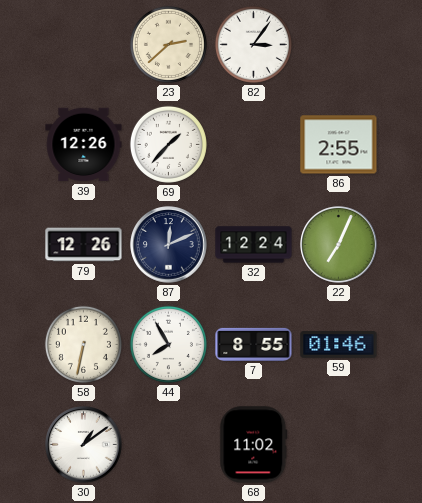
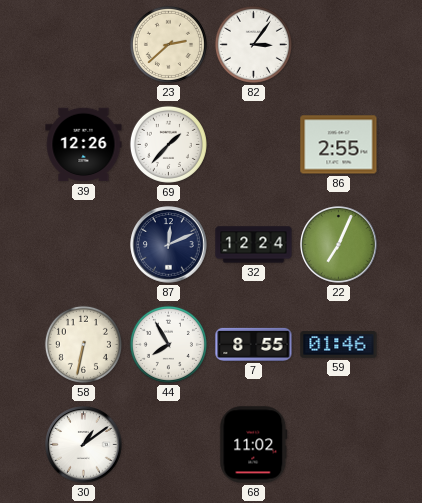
79: 12:26 -> none (84, 245)
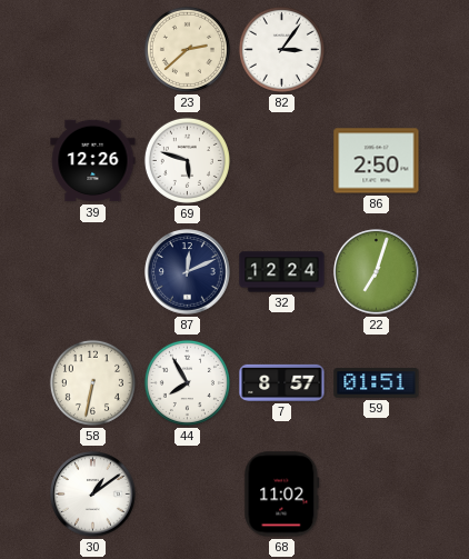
69: 1:37 -> 5:48 (187, 160)
86: 2:55 -> 2:50 (377, 161)
22: 7:04 -> 7:03 (377, 272)
7: 8:55 -> 8:57 (282, 382)
59: 01:46 -> 01:51 (377, 383)
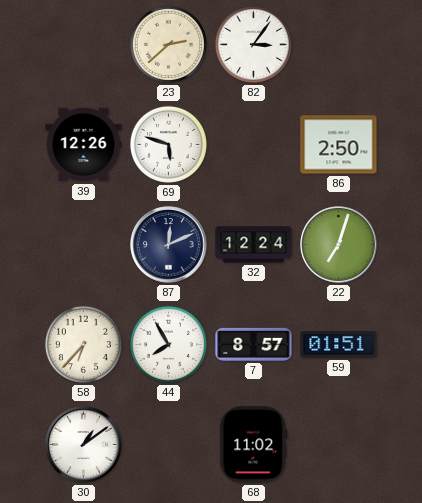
58: 6:32 -> 6:37 (83, 344)
